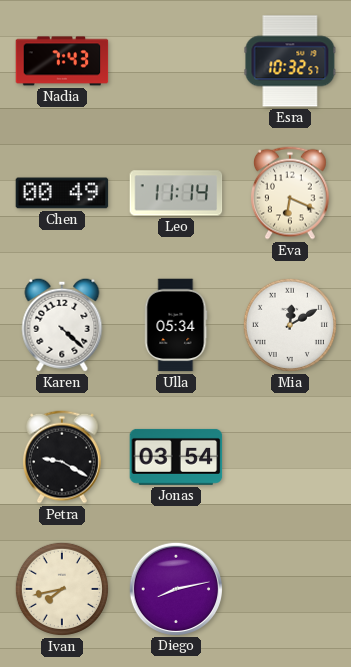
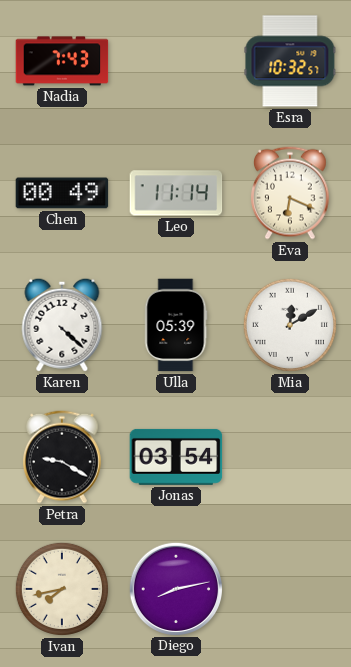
Ulla: 05:34 -> 05:39 (176, 325)
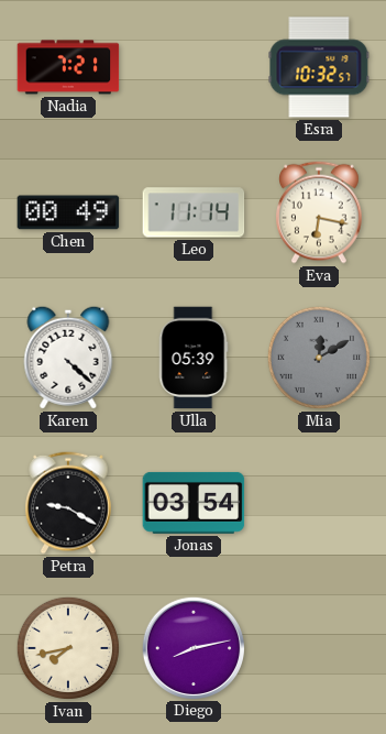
Nadia: 7:43 -> 7:21 (68, 67)
Eva: 6:19 -> 6:17 (320, 212)
Mia dial: white -> grey (319, 358)
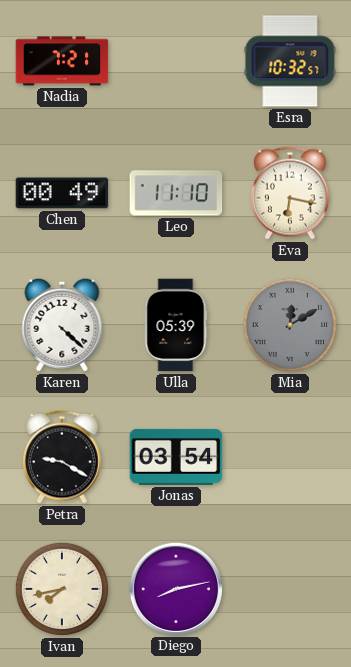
Leo: 11:14 -> 11:10 (176, 193)
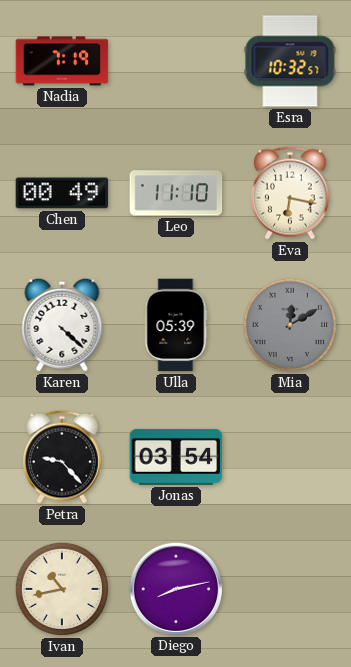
Nadia: 7:21 -> 7:19 (62, 61)
Petra: 9:20 -> 9:23 (63, 457)
Ivan: 7:43 -> 10:43 (62, 589)
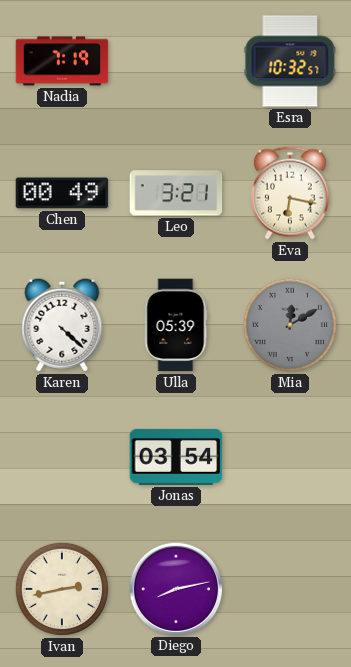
Leo: 11:10 -> 3:21 (176, 193)
Petra: 9:23 -> none (63, 457)
Ivan: 10:43 -> 2:43 (62, 589)
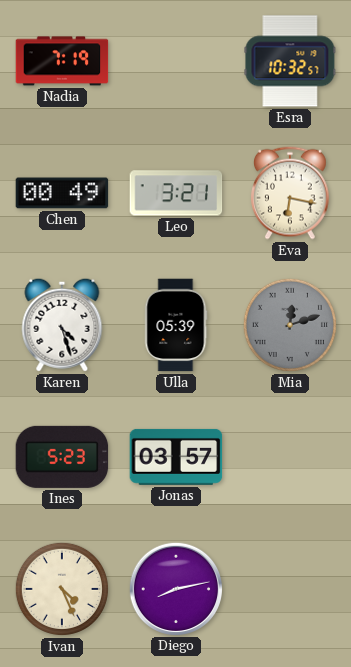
Karen: 4:22 -> 4:27 (62, 325)
Mia: 12:10 -> 12:12 (290, 325)
Ines: none -> 5:23 (62, 457)
Jonas: 03:54 -> 03:57 (176, 457)
Ivan: 2:43 -> 4:26 (62, 589)
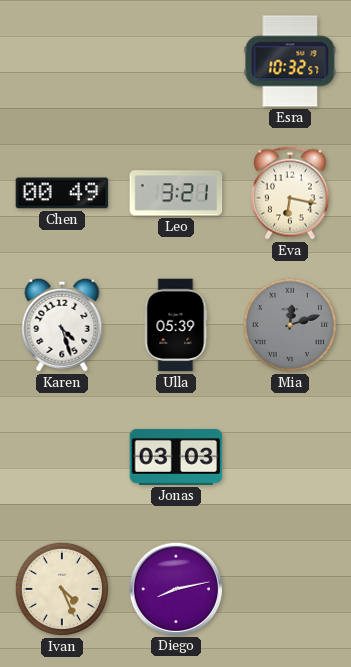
Nadia: 7:19 -> none (62, 61)
Ines: 5:23 -> none (62, 457)
Jonas: 03:57 -> 03:03 (176, 457)
